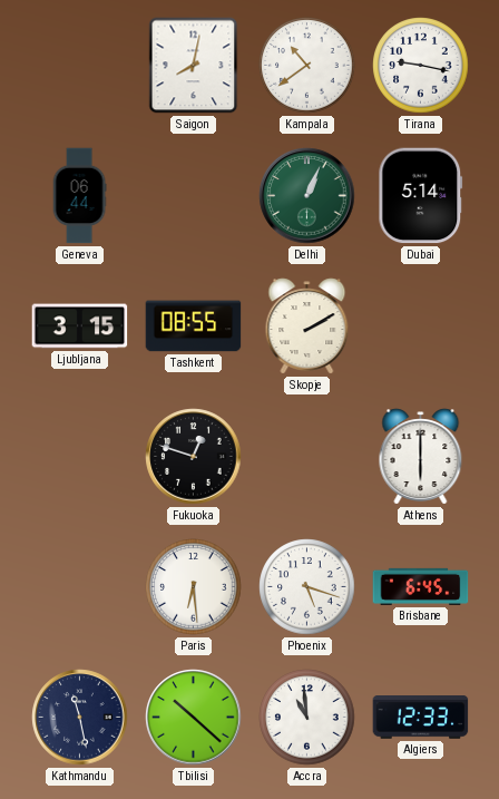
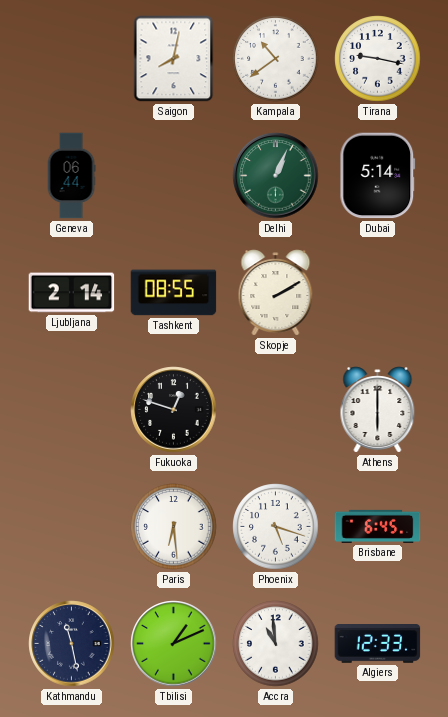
Ljubljana: 3:15 -> 2:14 (72, 293)
Tbilisi: 10:22 -> 1:11 (174, 644)
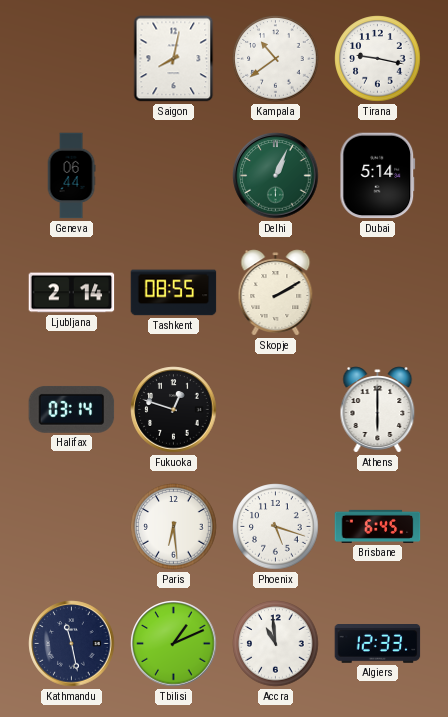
Halifax: none -> 03:14 (72, 409)
